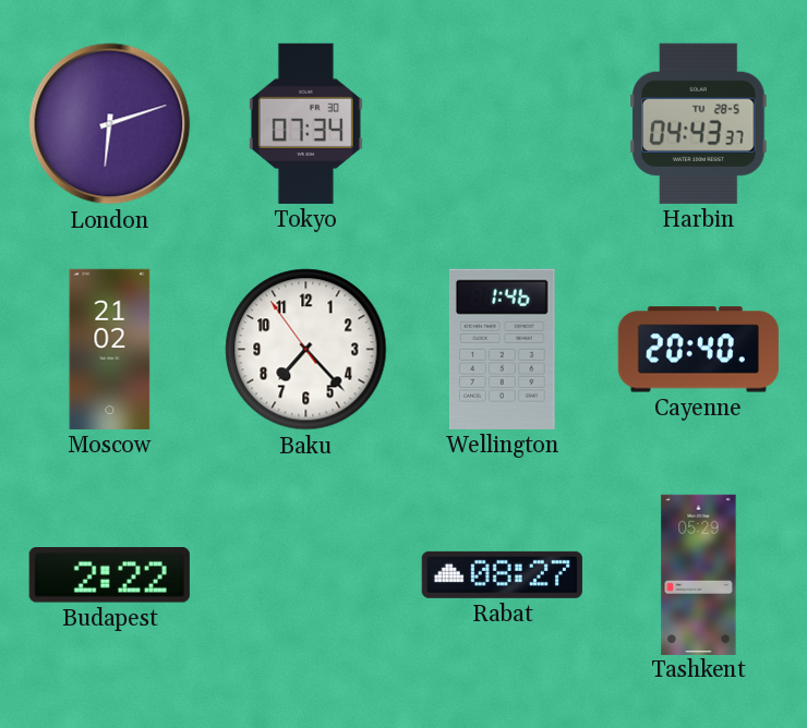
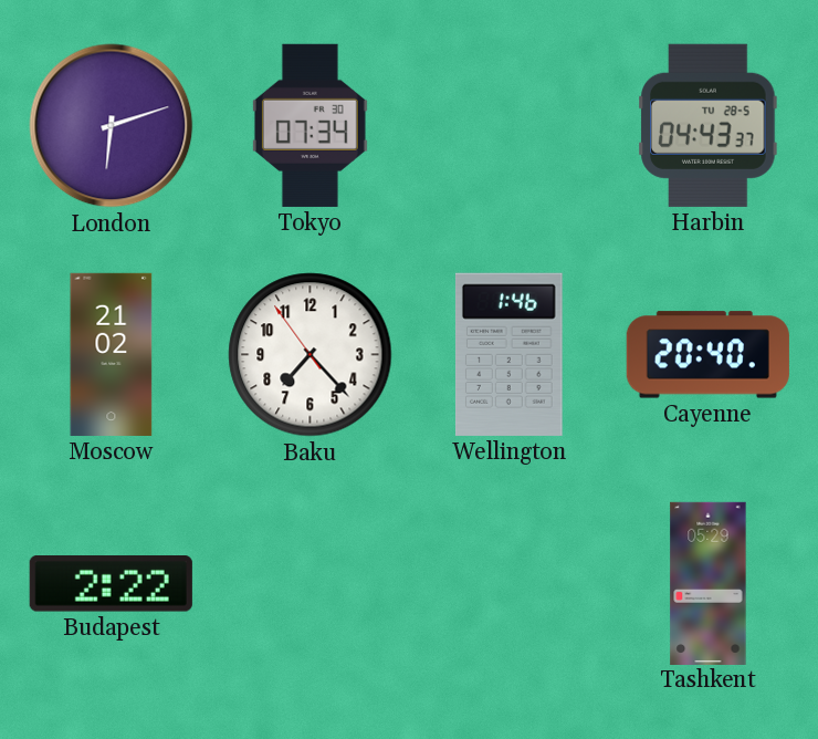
Rabat: 08:27 -> none (502, 574)
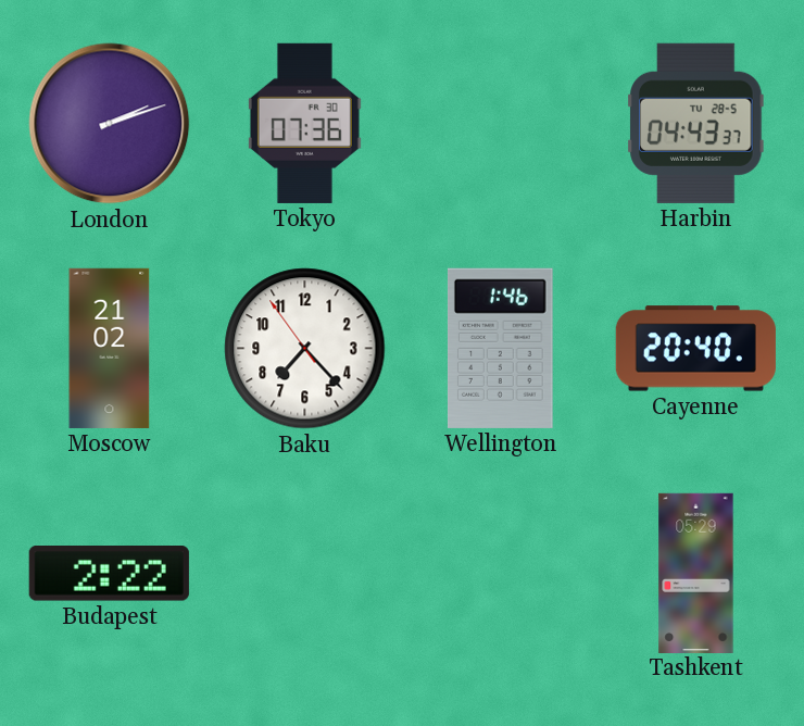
London: 6:12 -> 2:12 (110, 124)
Tokyo: 07:34 -> 07:36 (304, 123)
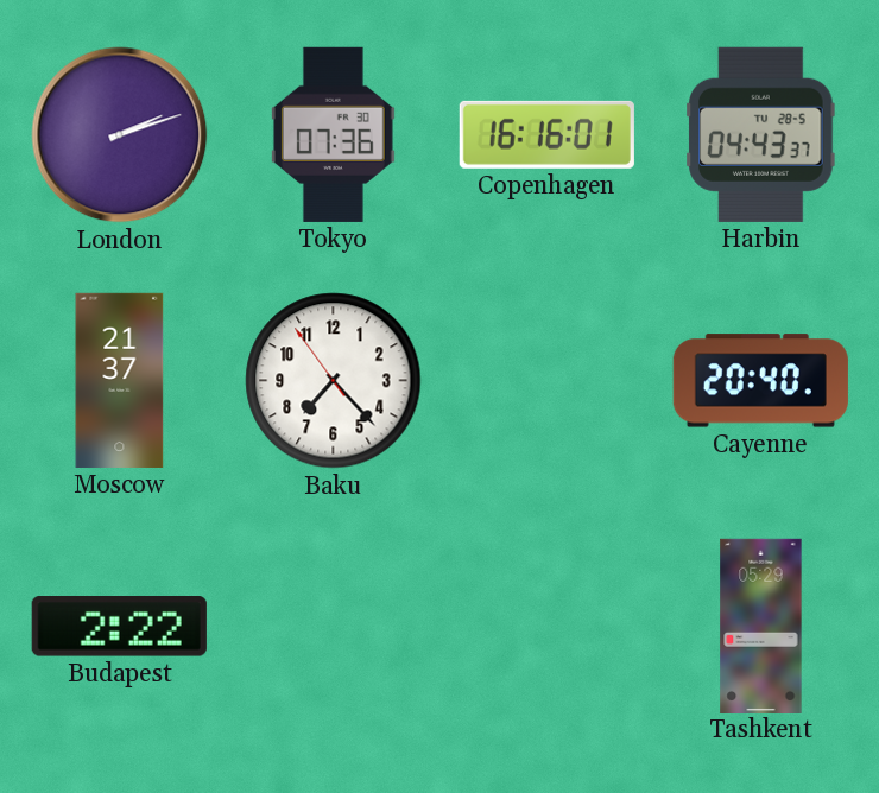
Copenhagen: none -> 16:16 (546, 134)
Moscow: 21:02 -> 21:37 (120, 380)
Wellington: 1:46 -> none (500, 348)
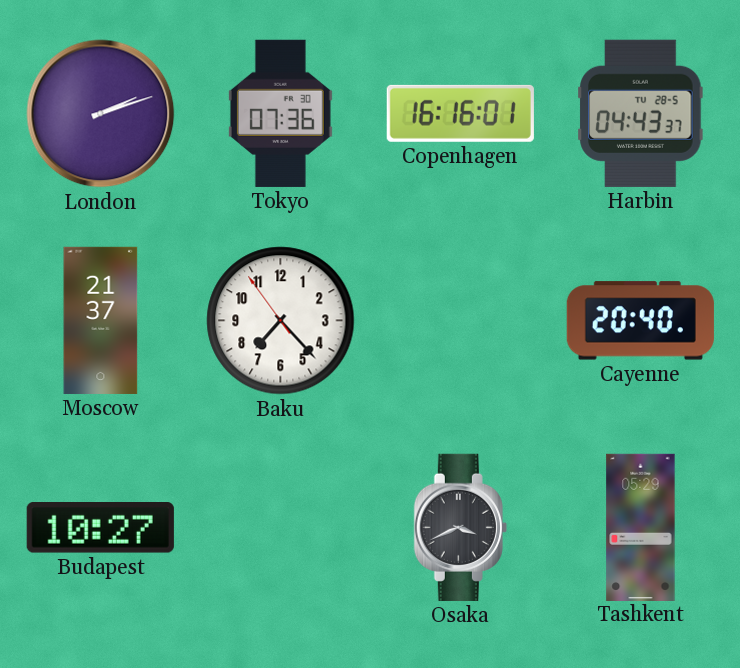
Budapest: 2:22 -> 10:27 (100, 528)
Osaka: none -> 3:41 (460, 527)
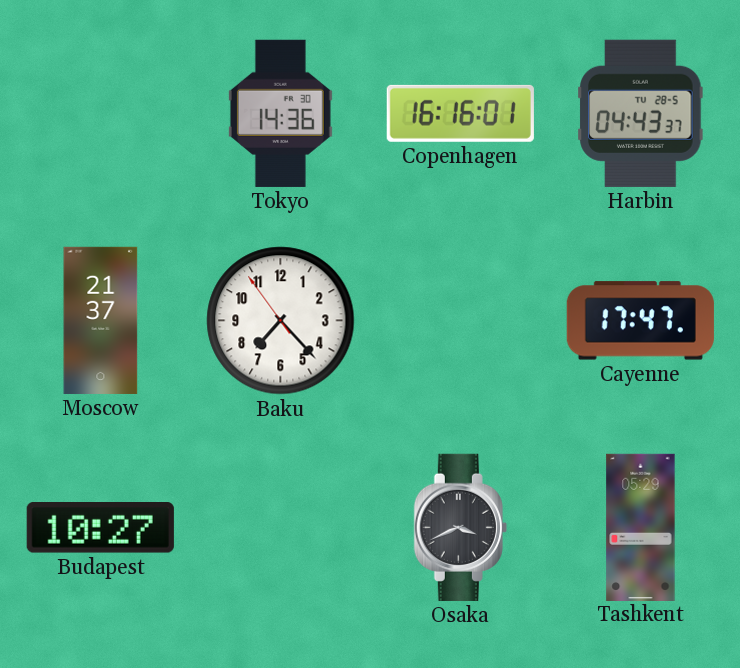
London: 2:12 -> none (101, 114)
Tokyo: 07:36 -> 14:36 (280, 113)
Cayenne: 20:40 -> 17:47 (640, 321)
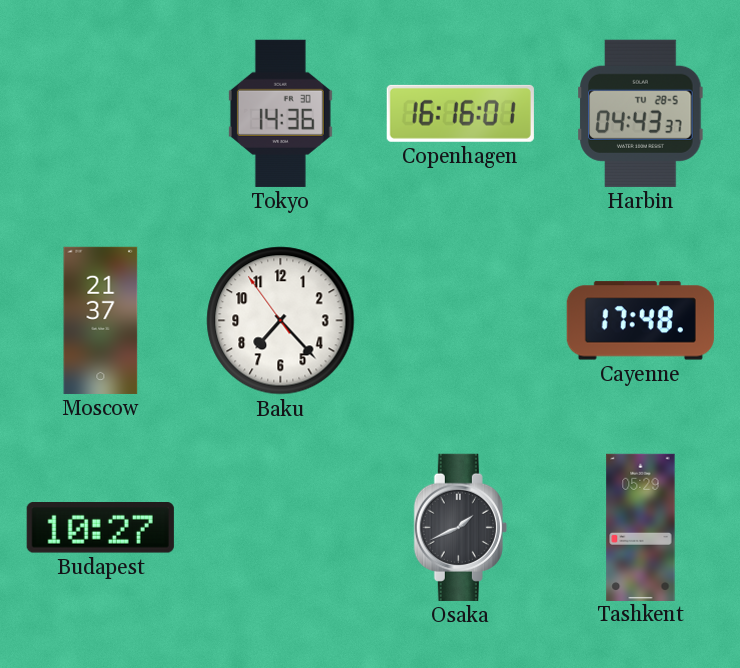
Cayenne: 17:47 -> 17:48 (640, 321)
Osaka: 3:41 -> 1:41 (460, 527)
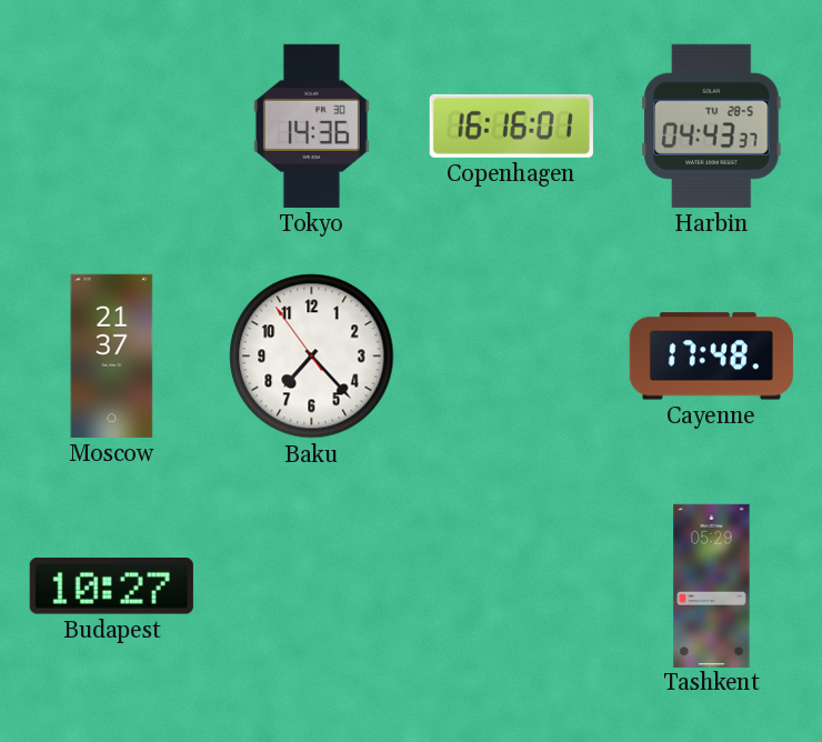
Osaka: 1:41 -> none (460, 527)
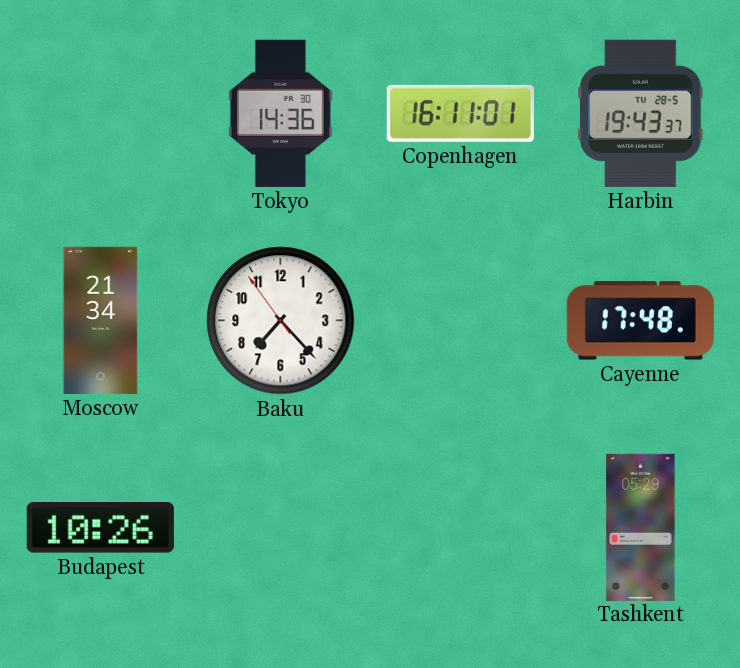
Copenhagen: 16:16 -> 16:11 (460, 113)
Harbin: 04:43 -> 19:43 (641, 113)
Moscow: 21:37 -> 21:34 (101, 320)
Budapest: 10:27 -> 10:26 (100, 528)
